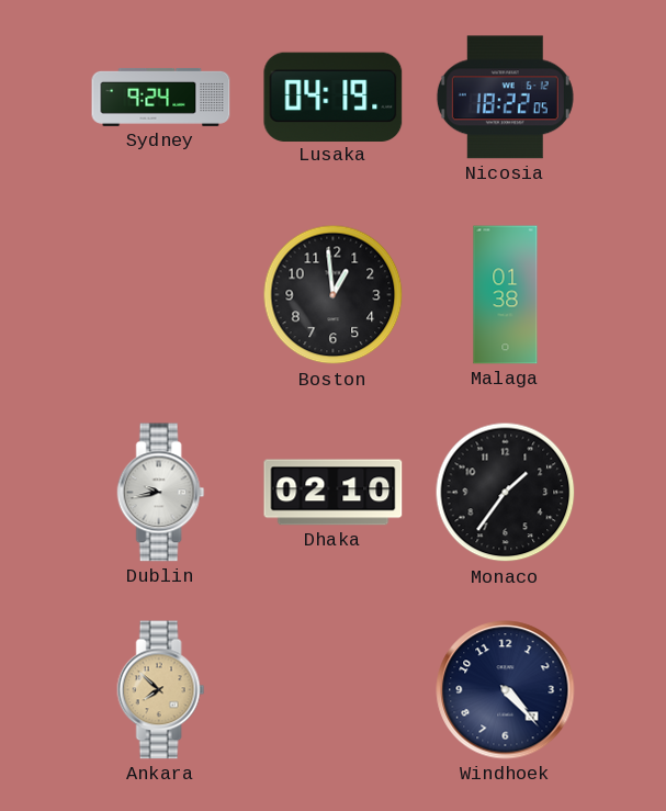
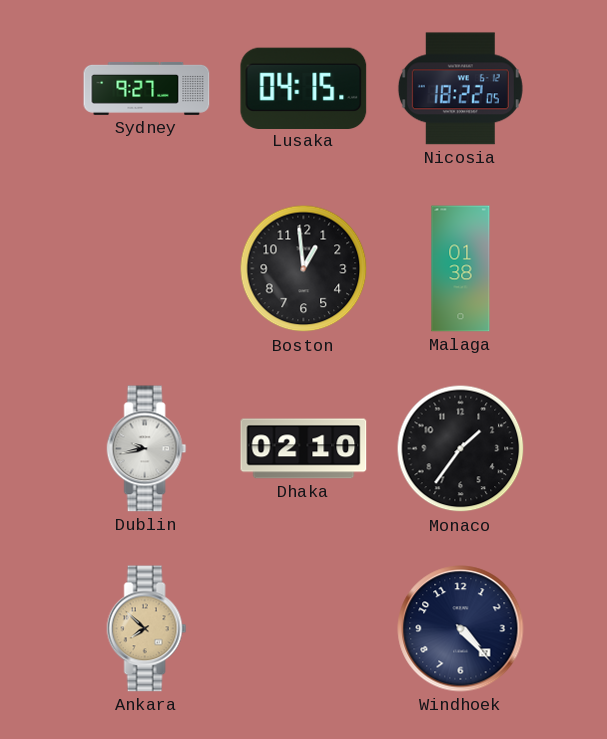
Sydney: 9:24 -> 9:27 (147, 88)
Lusaka: 04:19 -> 04:15 (304, 88)
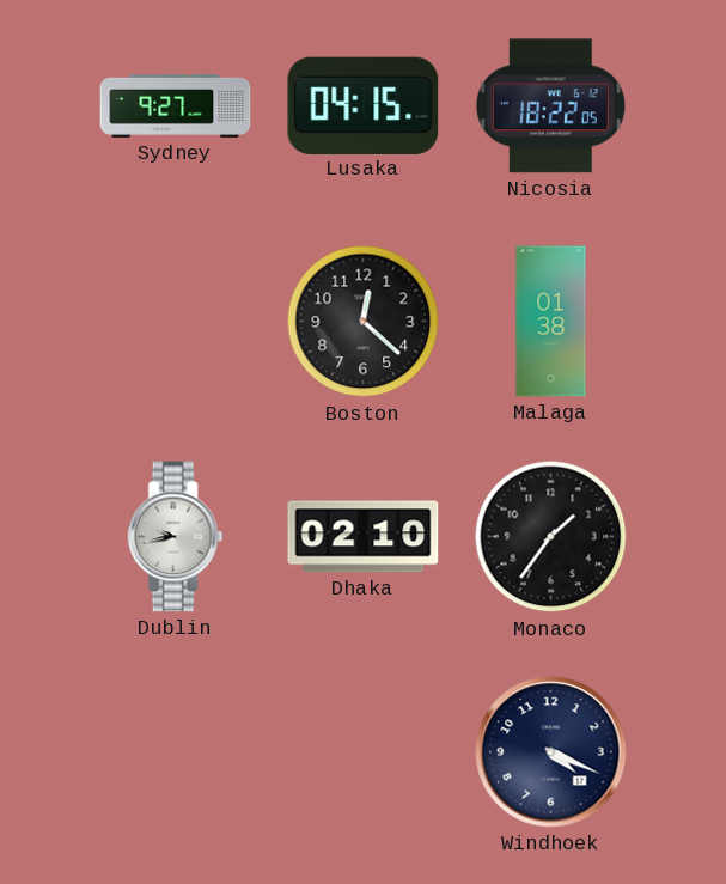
Boston: 12:59 -> 12:22 (364, 322)
Ankara: 7:52 -> none (147, 629)
Windhoek: 4:23 -> 4:19 (551, 752)
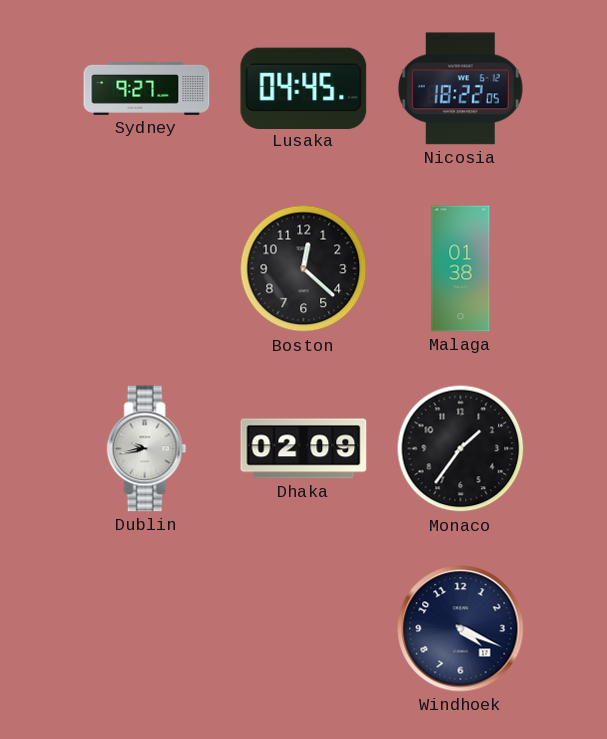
Lusaka: 04:15 -> 04:45 (304, 88)
Dhaka: 02:10 -> 02:09 (304, 449)
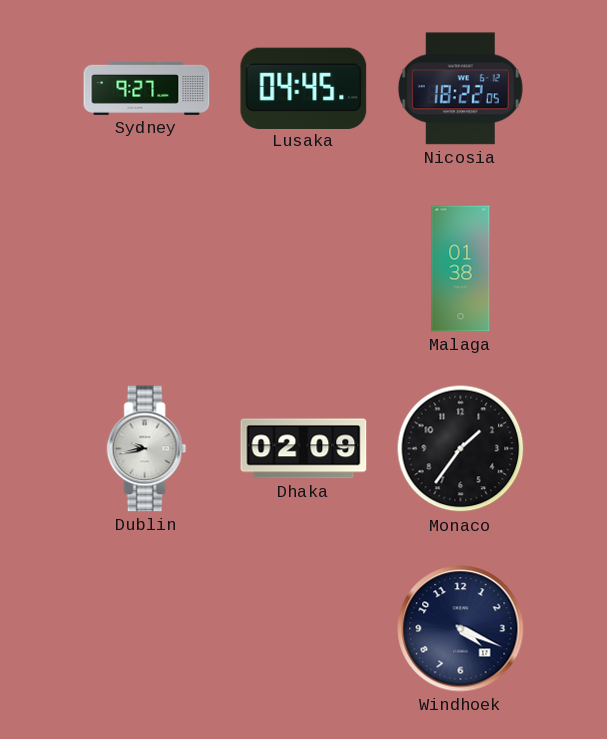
Boston: 12:22 -> none (304, 269)
